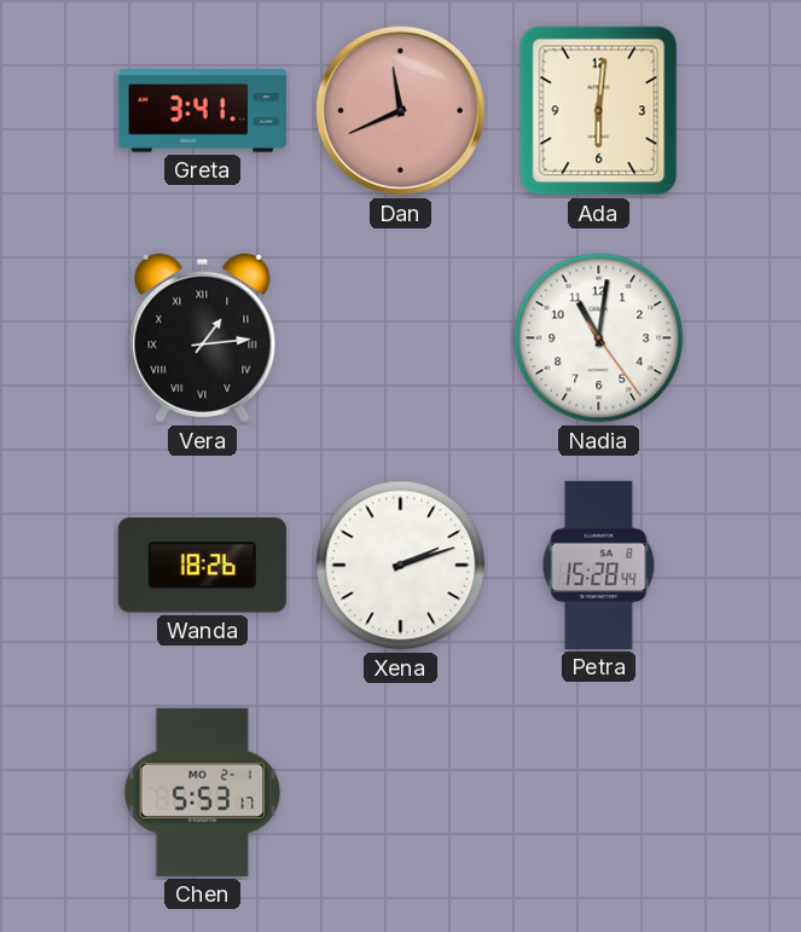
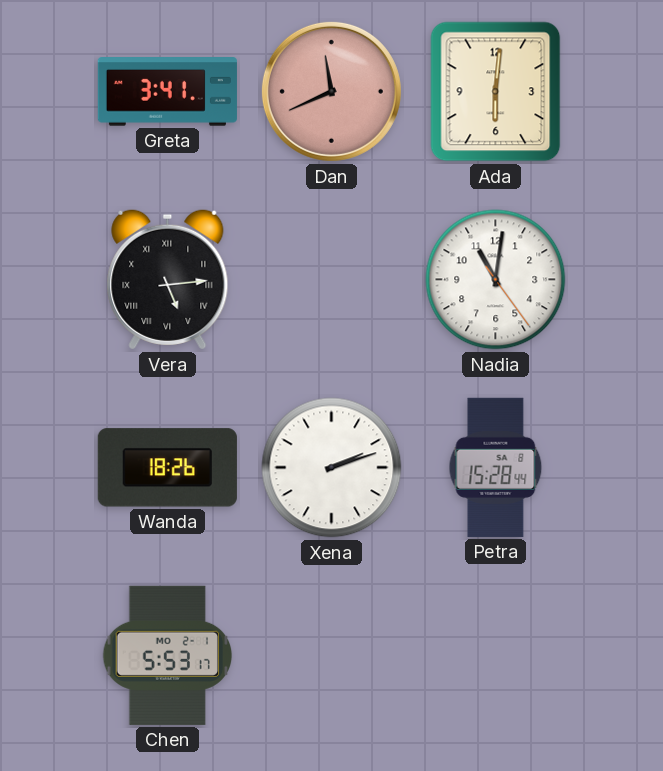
Vera: 1:14 -> 5:14 (168, 280)
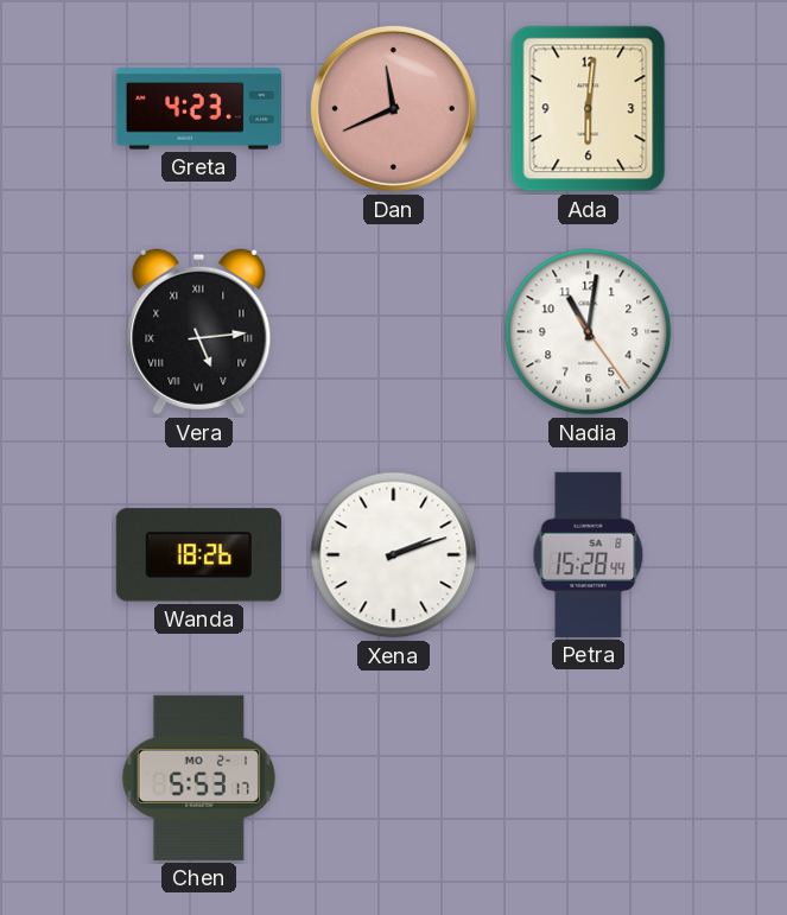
Greta: 3:41 -> 4:23 (198, 109)
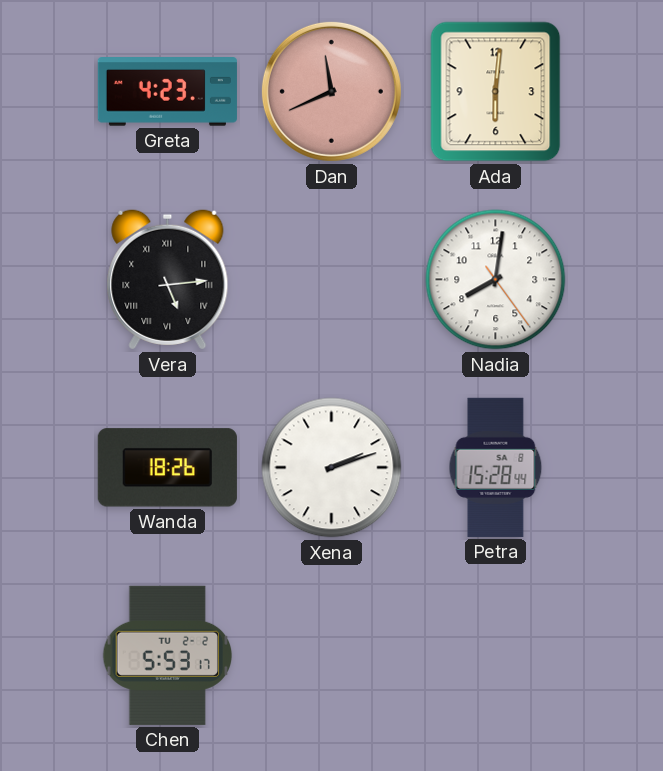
Nadia: 11:01 -> 8:01 (496, 280)
Chen date: MO 2-1 -> TU 2-2 (168, 655)
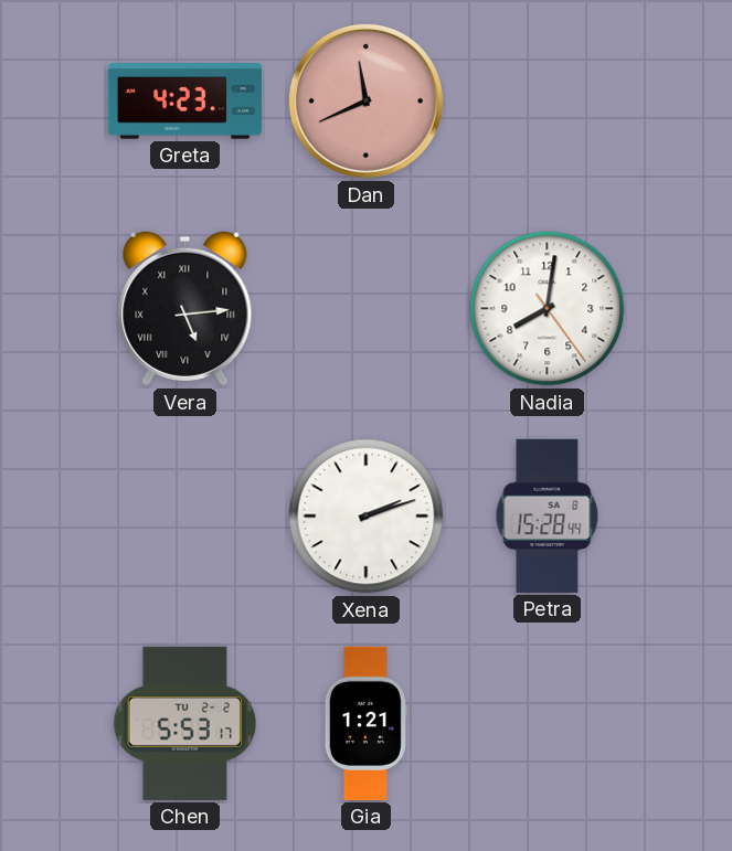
Ada: 6:01 -> none (496, 92)
Wanda: 18:26 -> none (167, 468)
Gia: none -> 1:21 (365, 723)
